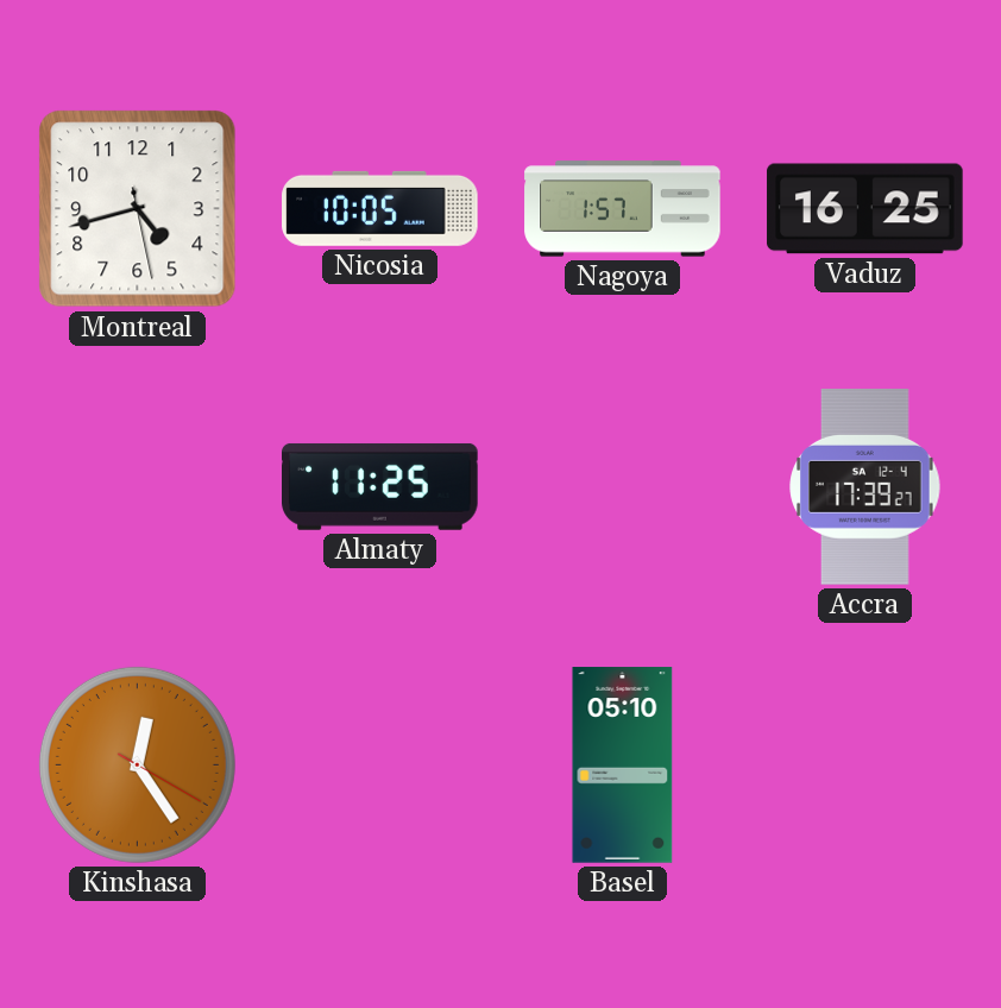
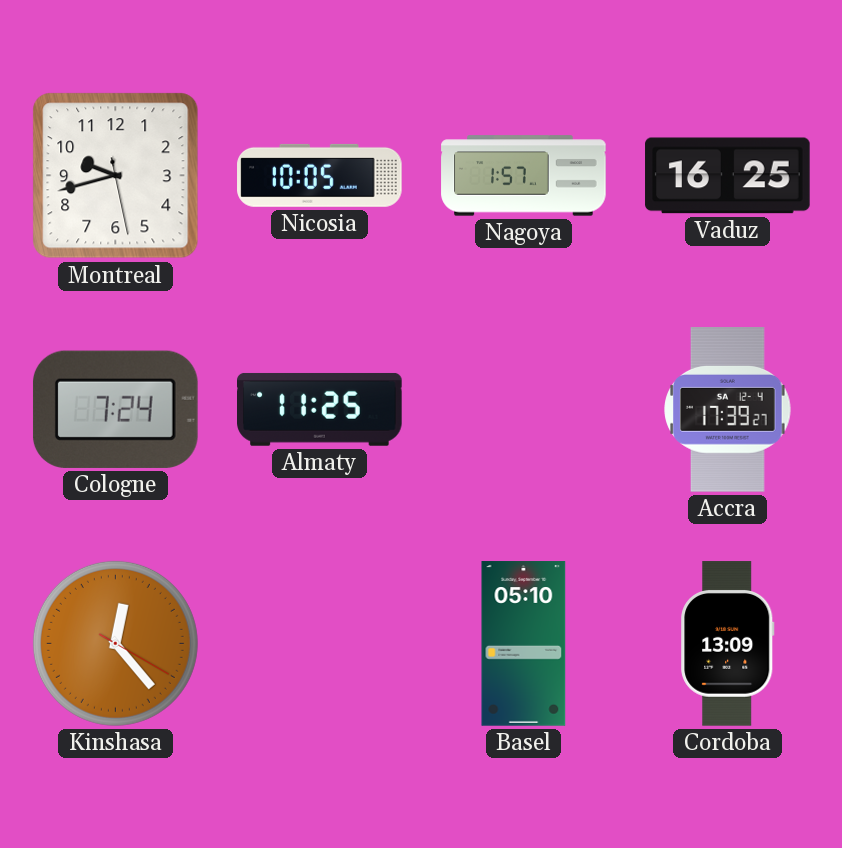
Montreal: 4:42 -> 9:42 (116, 176)
Cologne: none -> 7:24 (115, 409)
Kinshasa: 12:24 -> 12:23 (115, 643)
Cordoba: none -> 13:09 (728, 644)
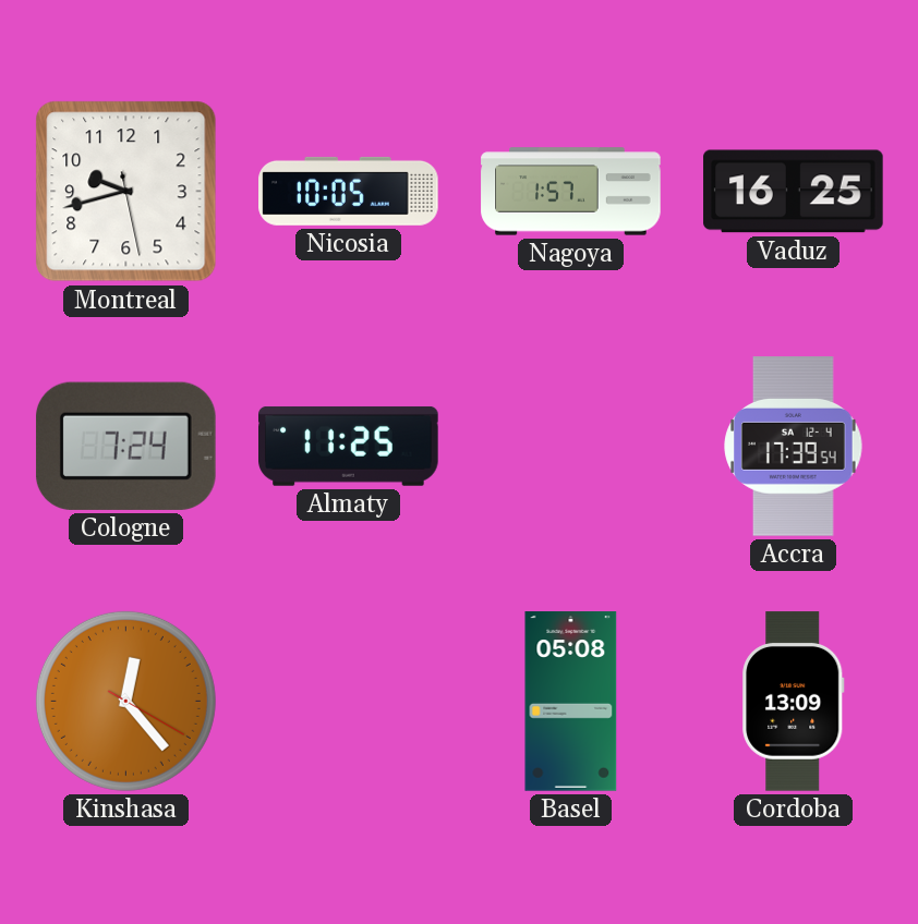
Accra: 17:39:27 -> 17:39:54 (794, 447)
Basel: 05:10 -> 05:08 (571, 702)
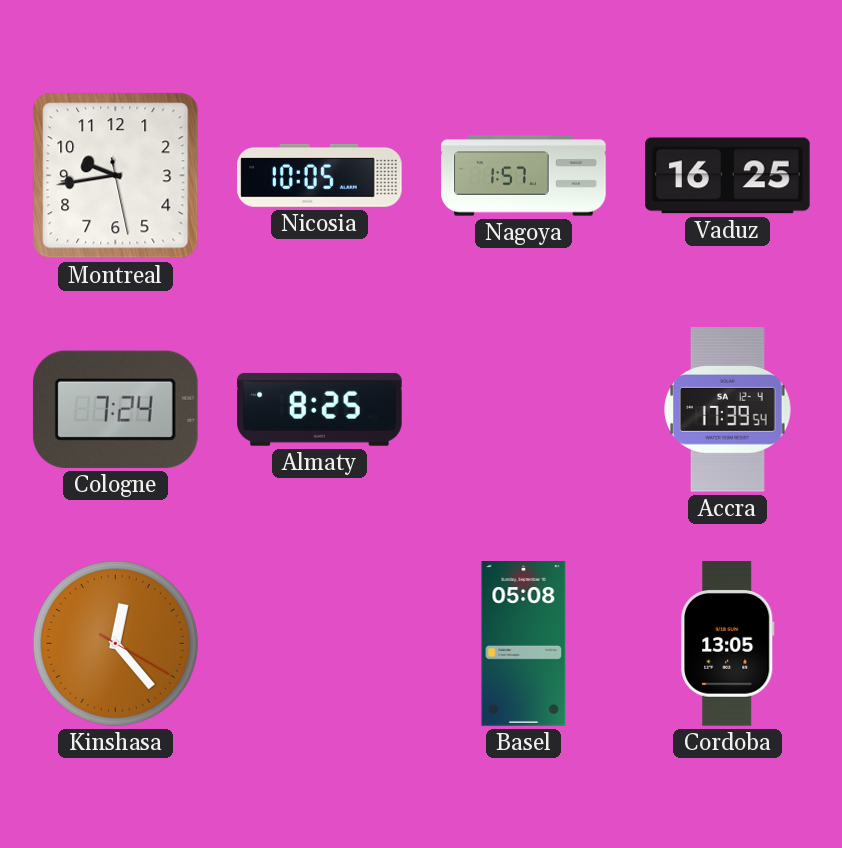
Montreal: 9:42 -> 9:43 (116, 176)
Almaty: 11:25 -> 8:25 (320, 409)
Cordoba: 13:09 -> 13:05 (728, 644)
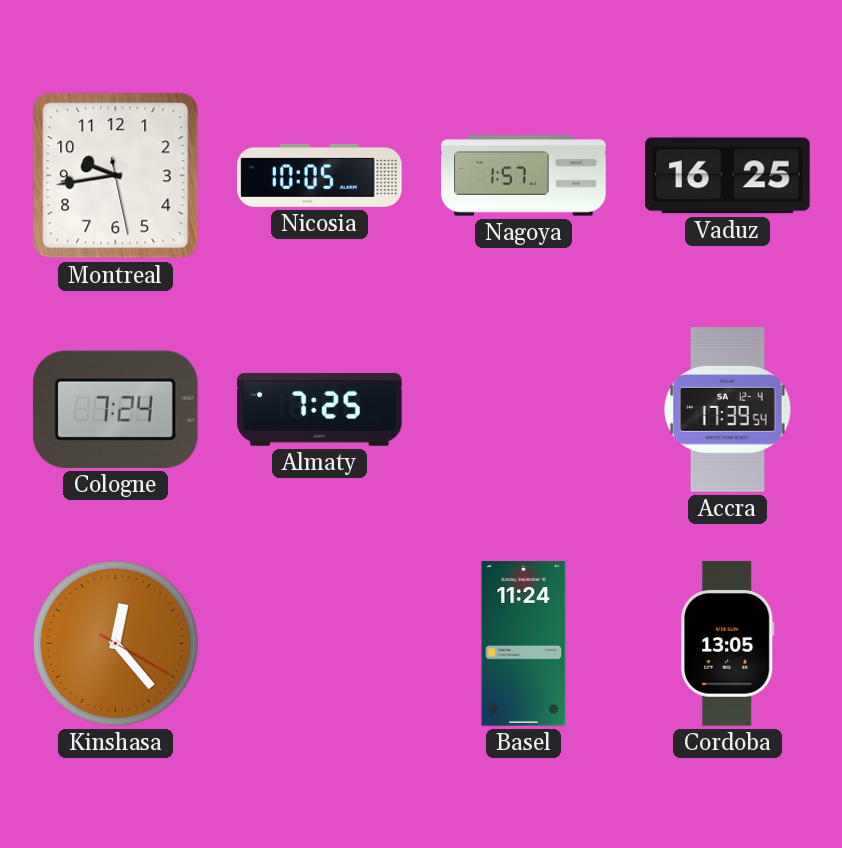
Almaty: 8:25 -> 7:25 (320, 409)
Basel: 05:08 -> 11:24 (524, 644)
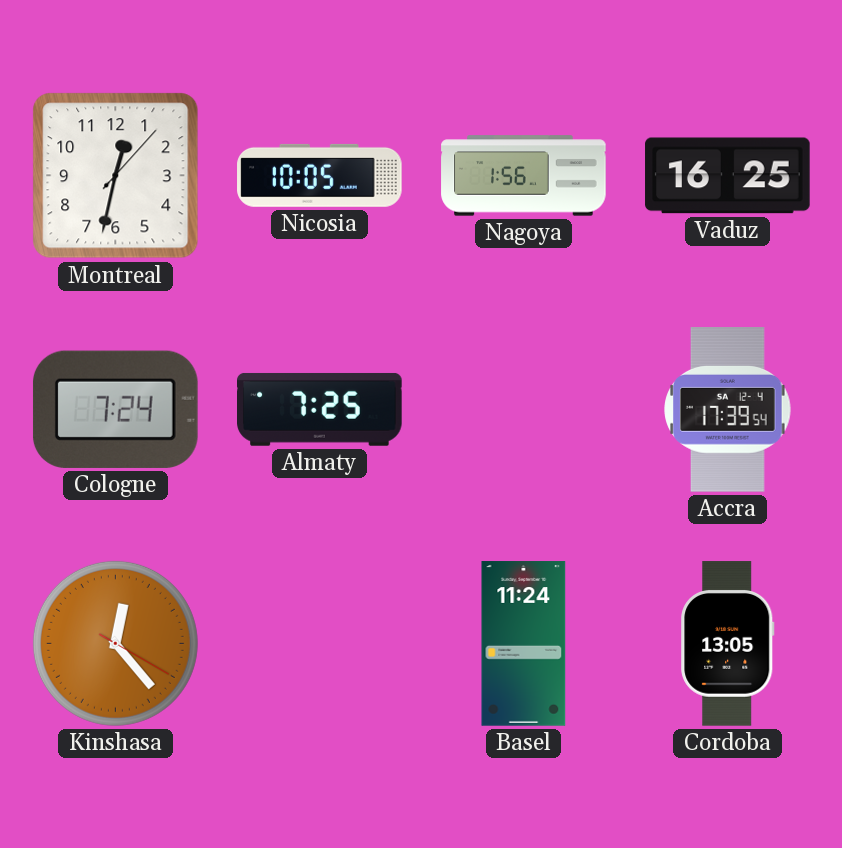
Montreal: 9:43 -> 12:32 (116, 176)
Nagoya: 1:57 -> 1:56 (524, 176)
